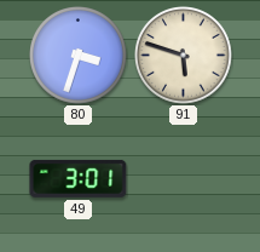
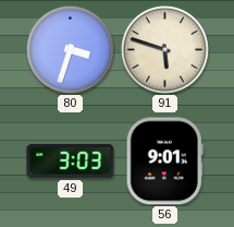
49: 3:01 -> 3:03 (71, 160)
56: none -> 9:01 (164, 162)
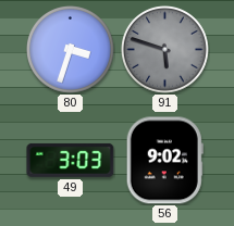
91 dial: cream -> grey (165, 50)
56: 9:01 -> 9:02 (164, 161)
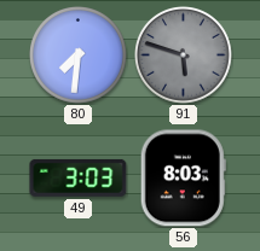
80: 3:33 -> 7:31 (79, 56)
56: 9:02 -> 8:03 (183, 179)
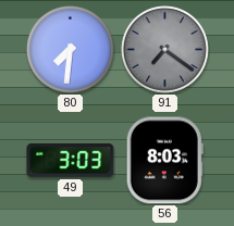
91: 5:48 -> 7:21 (165, 50)
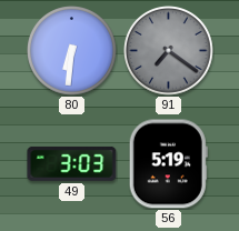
80: 7:31 -> 6:31 (72, 51)
56: 8:03 -> 5:19 (168, 164)
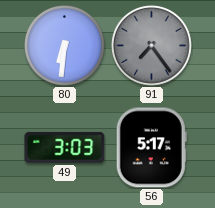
91: 7:21 -> 7:24 (152, 46)
56: 5:19 -> 5:17 (151, 148)
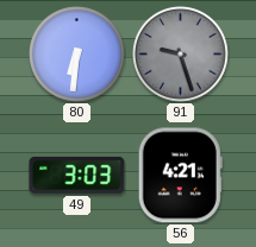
91: 7:24 -> 9:27 (181, 55)
56: 5:17 -> 4:21 (180, 176)
